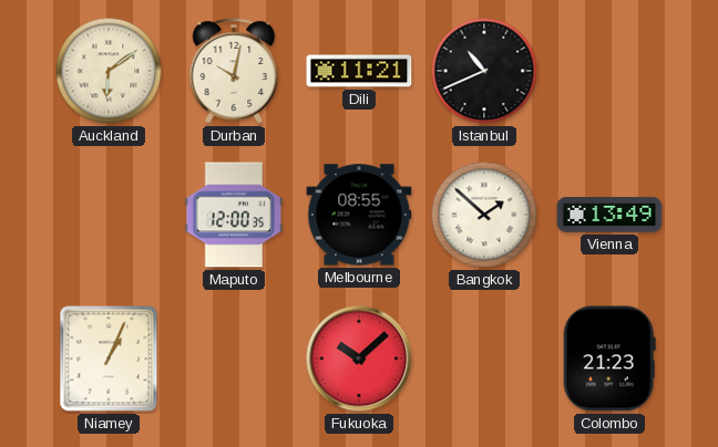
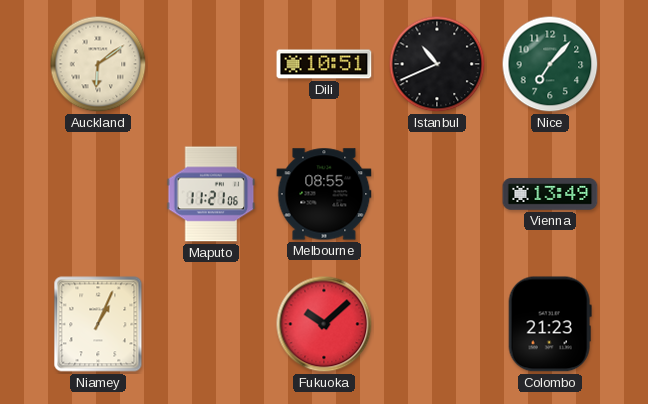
Durban: 10:02 -> none (234, 71)
Dili: 11:21 -> 10:51 (324, 64)
Nice: none -> 7:07 (550, 64)
Maputo: 12:00 -> 11:21 (211, 194)
Bangkok: 1:52 -> none (484, 215)
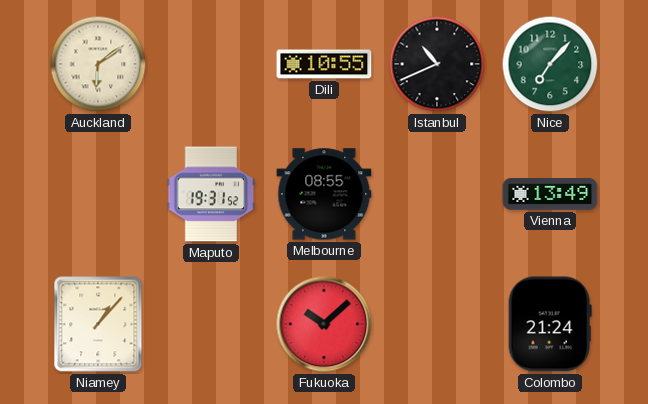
Dili: 10:51 -> 10:55 (324, 64)
Maputo: 11:21 -> 19:31 (211, 194)
Niamey: 1:04 -> 1:07 (98, 324)
Colombo: 21:23 -> 21:24 (550, 324)
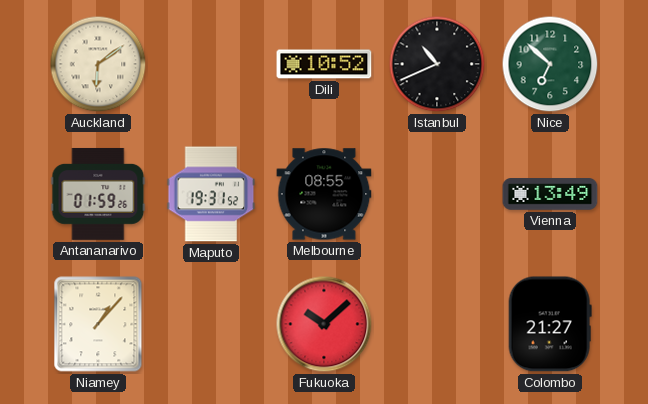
Dili: 10:55 -> 10:52 (324, 64)
Nice: 7:07 -> 6:52 (550, 64)
Antananarivo: none -> 01:59 (98, 194)
Colombo: 21:24 -> 21:27 (550, 324)
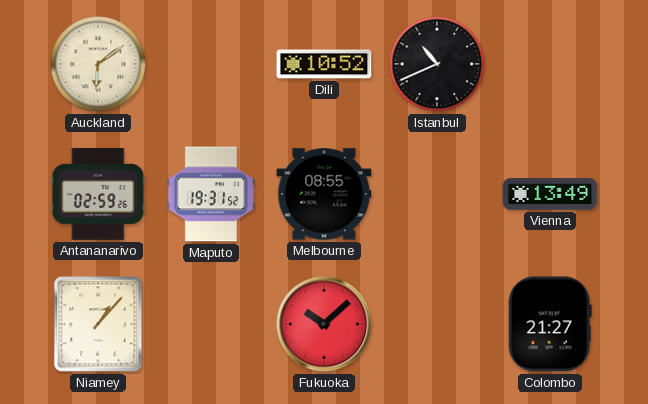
Nice: 6:52 -> none (550, 64)
Antananarivo: 01:59 -> 02:59 (98, 194)
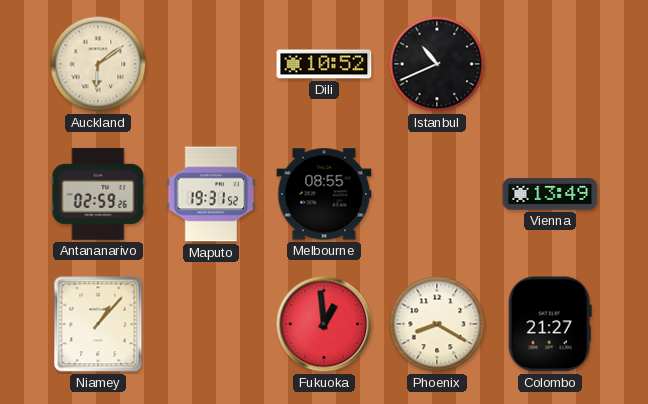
Fukuoka: 10:08 -> 12:59 (324, 324)
Phoenix: none -> 8:20 (437, 324)
